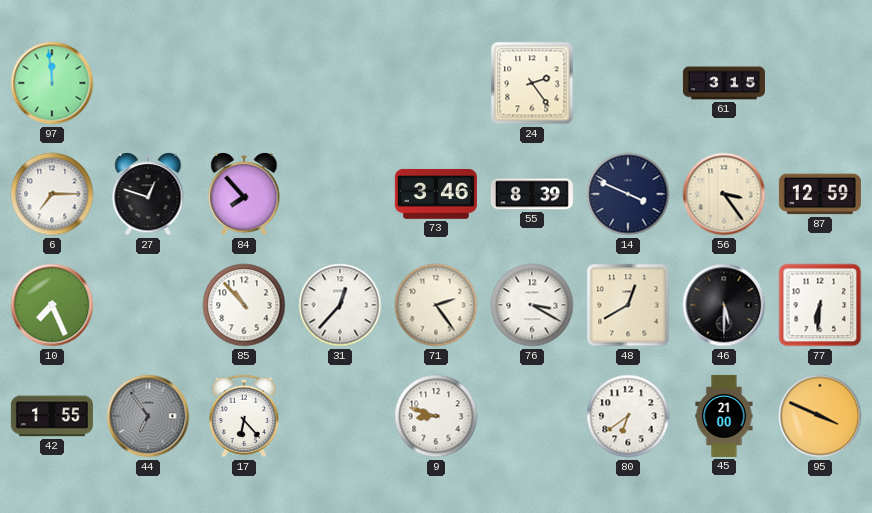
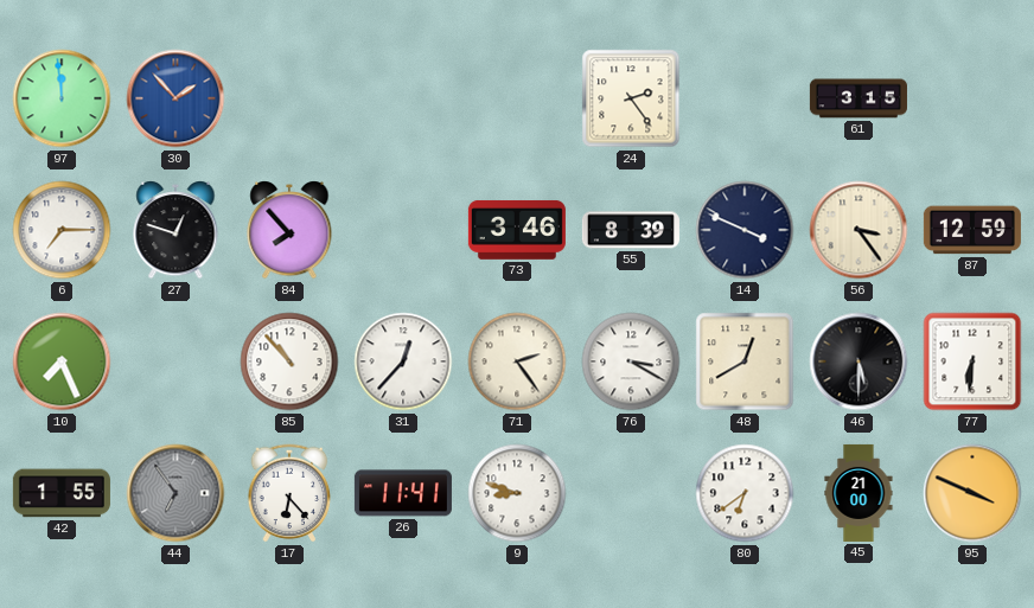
30: none -> 1:53 (175, 98)
26: none -> 11:41 (403, 493)
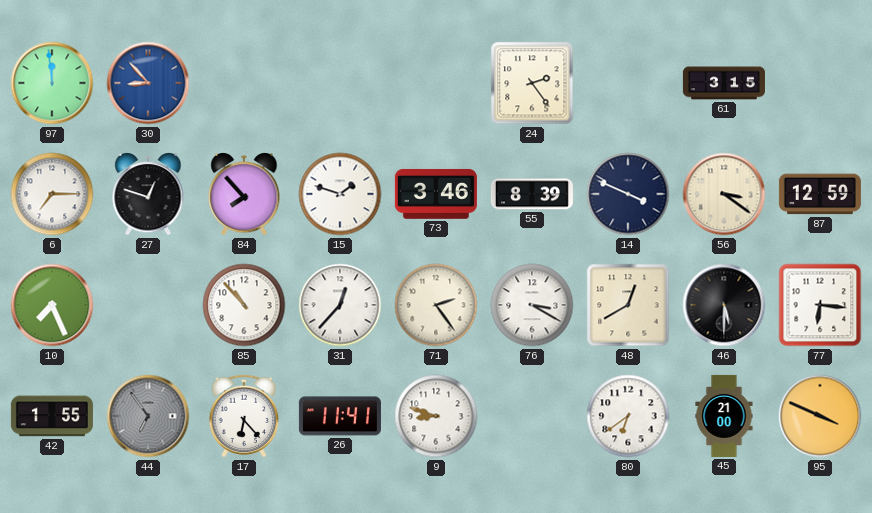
30: 1:53 -> 8:53 (148, 83)
15: none -> 1:48 (340, 194)
56: 3:24 -> 3:21 (724, 194)
77: 6:31 -> 6:16 (820, 305)
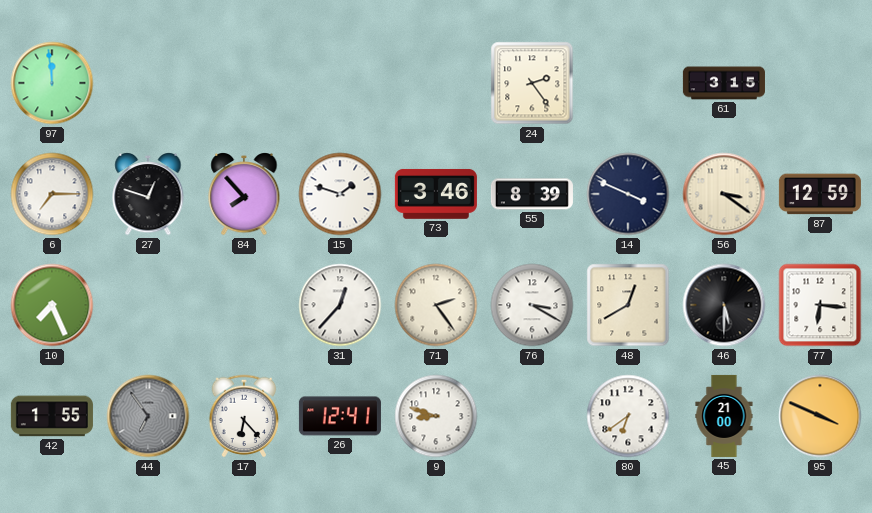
30: 8:53 -> none (148, 83)
85: 10:53 -> none (244, 305)
26: 11:41 -> 12:41 (340, 416)
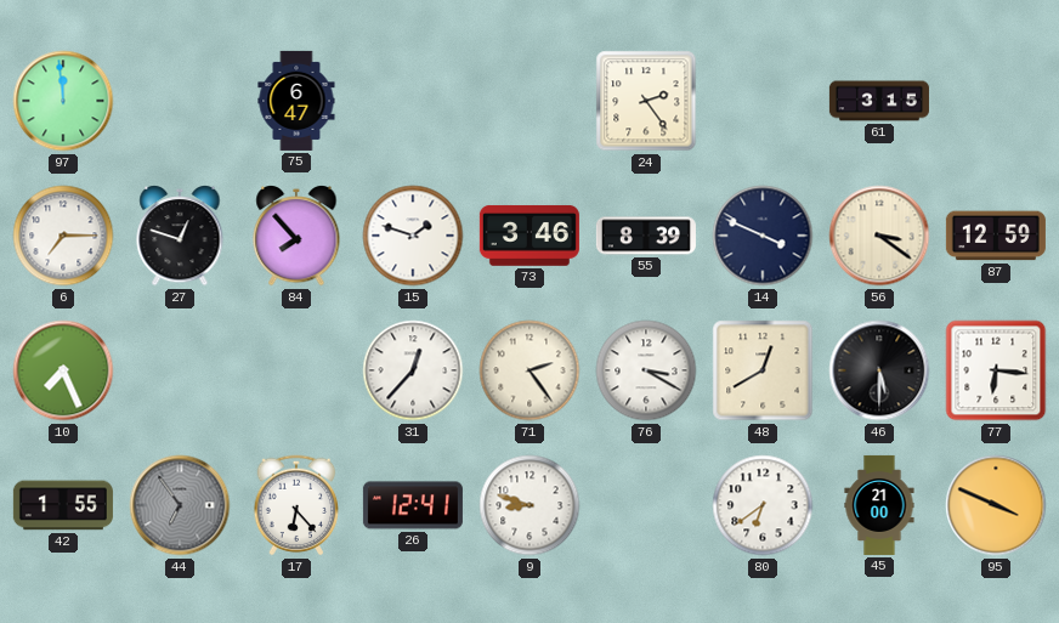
75: none -> 6:47 (296, 101)
